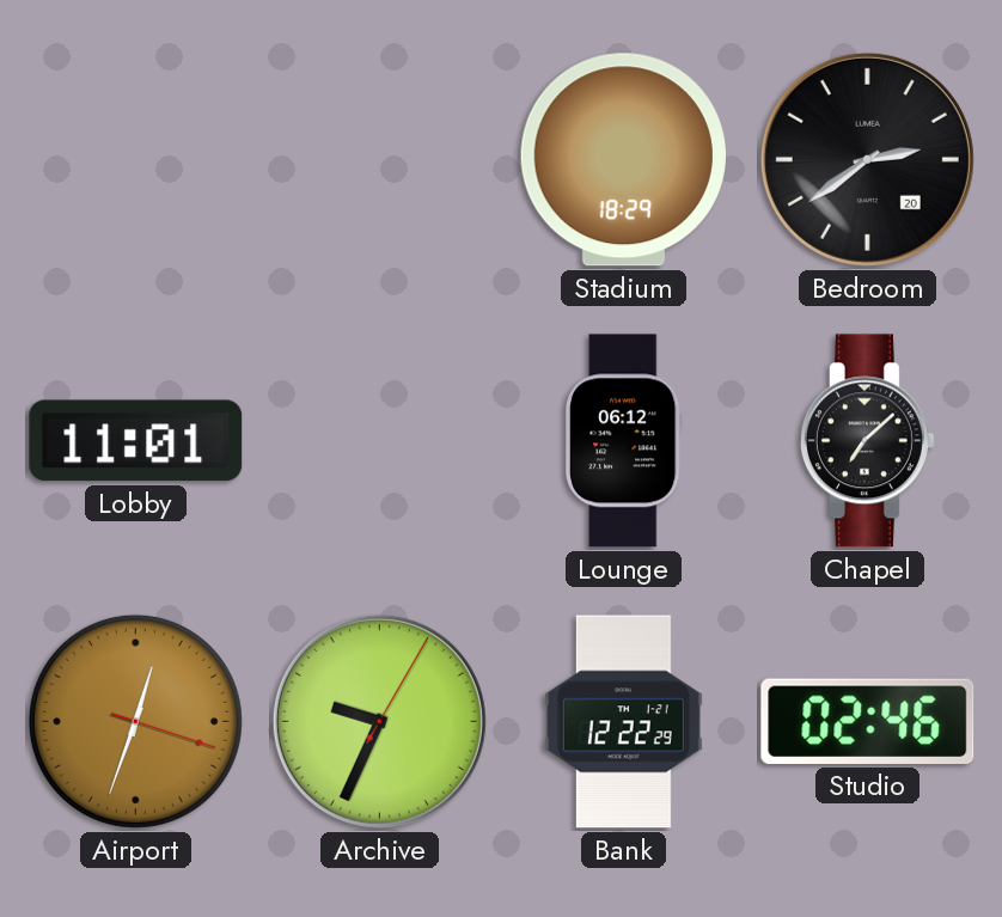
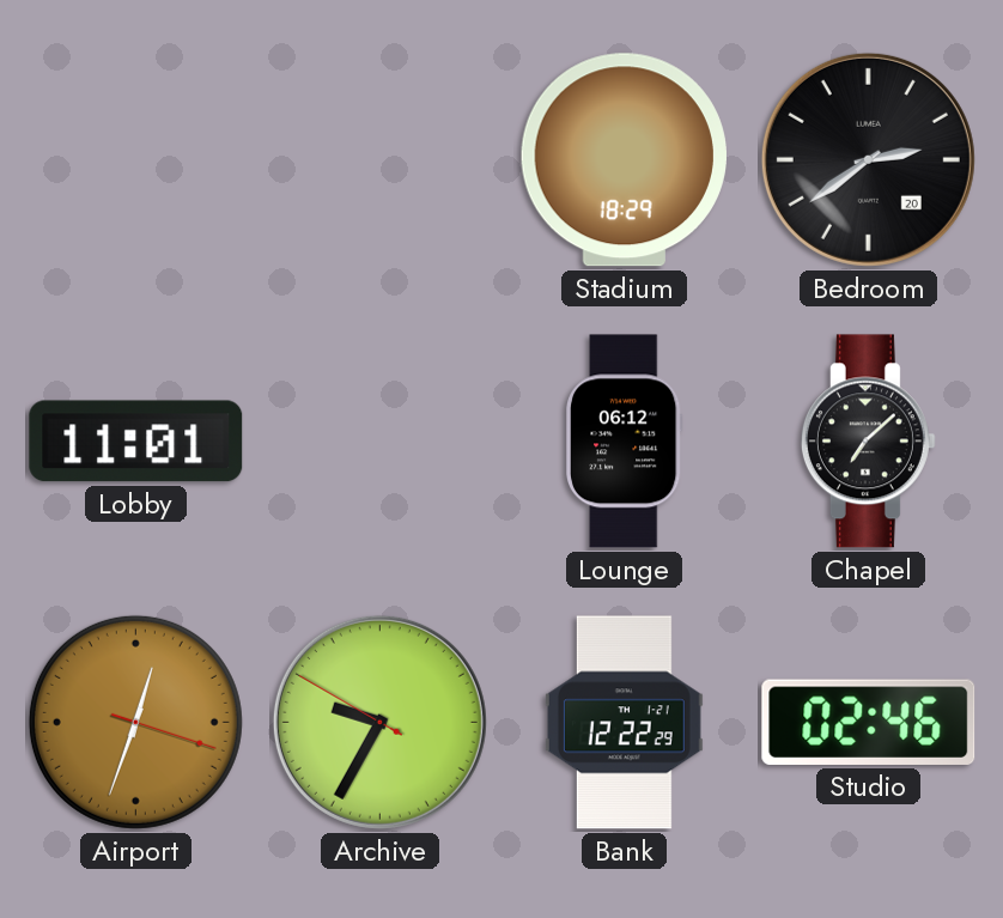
Archive: 9:34:05 -> 9:34:50 (379, 722)
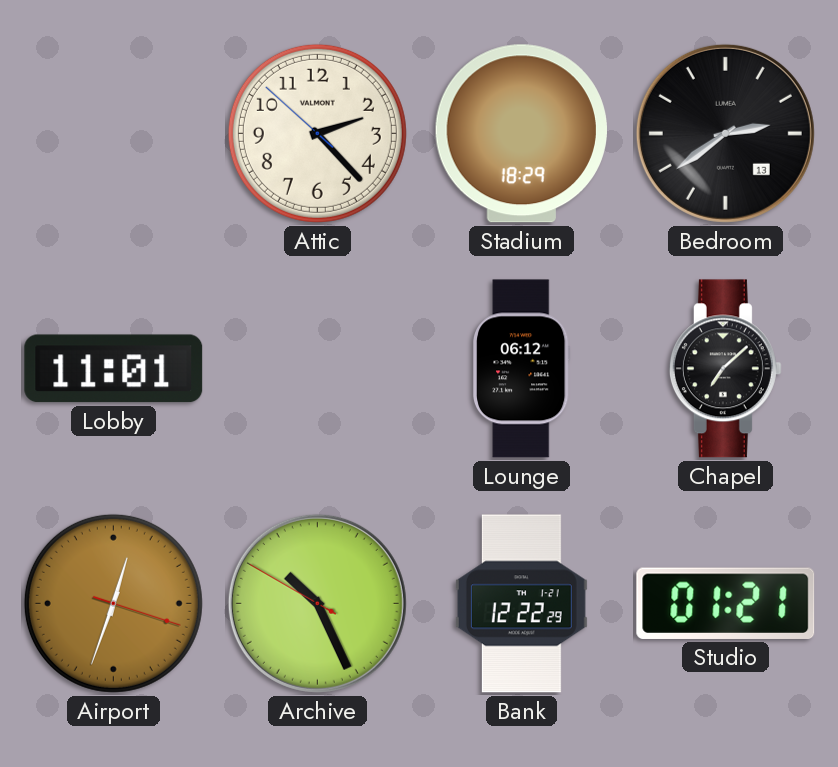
Attic: none -> 2:22 (317, 133)
Bedroom date: 20 -> 13 (725, 133)
Archive: 9:34 -> 10:25 (317, 603)
Studio: 02:46 -> 01:21 (726, 603)
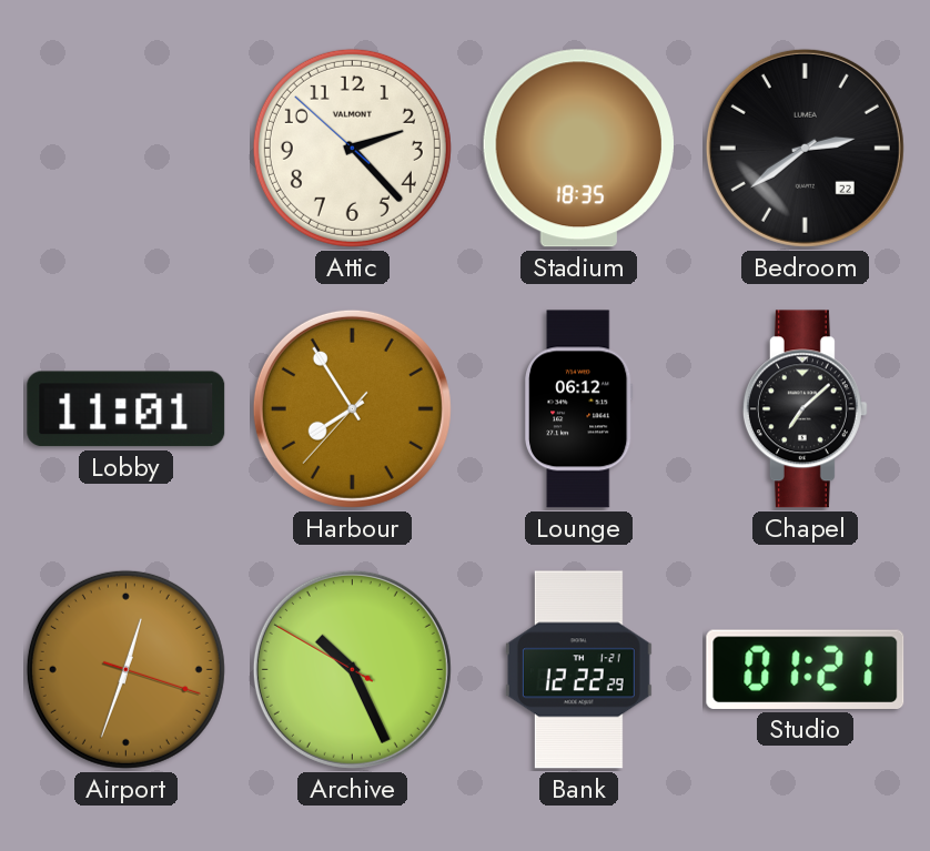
Stadium: 18:29 -> 18:35 (578, 149)
Bedroom date: 13 -> 22 (805, 148)
Harbour: none -> 7:54 (352, 408)
